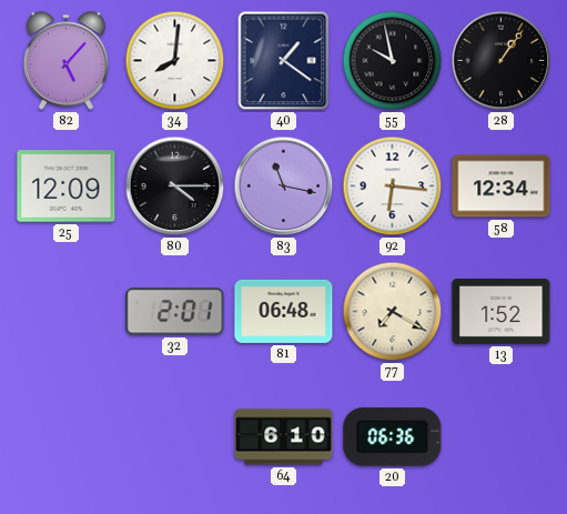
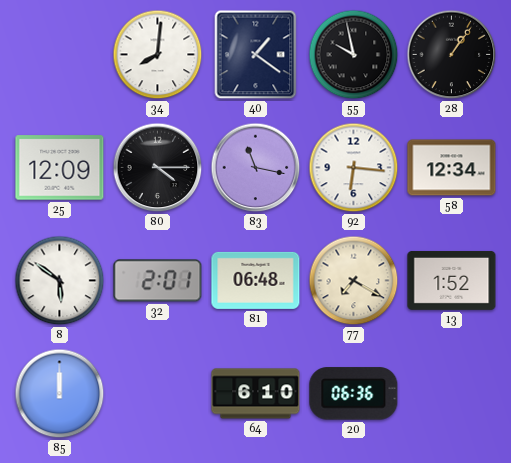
82: 5:07 -> none (65, 61)
8: none -> 5:51 (60, 281)
85: none -> 12:00 (60, 394)
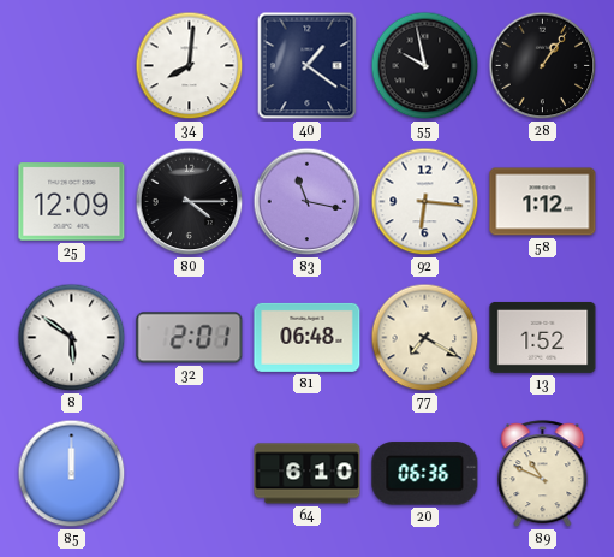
58: 12:34 -> 1:12 (543, 202)
89: none -> 10:49 (543, 474)
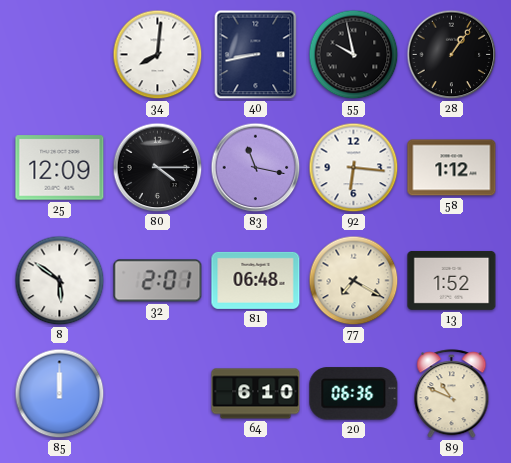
40: 1:21 -> 8:43 (256, 55)
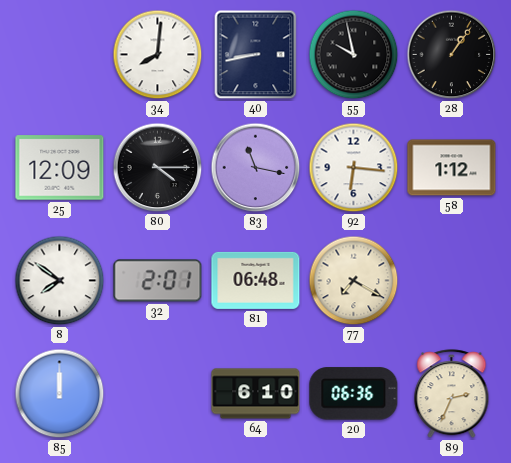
8: 5:51 -> 7:51 (60, 281)
13: 1:52 -> none (452, 280)
89: 10:49 -> 2:34 (452, 394)
